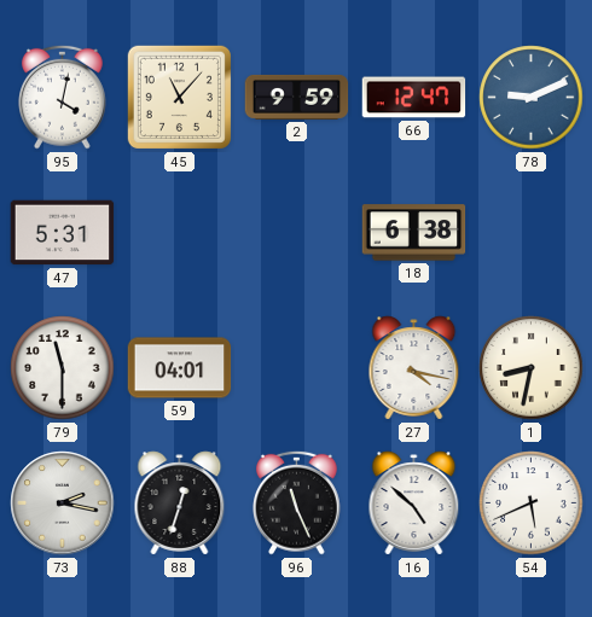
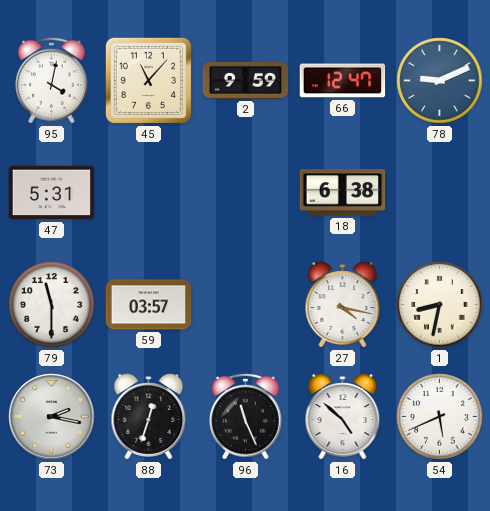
59: 04:01 -> 03:57 (149, 305)
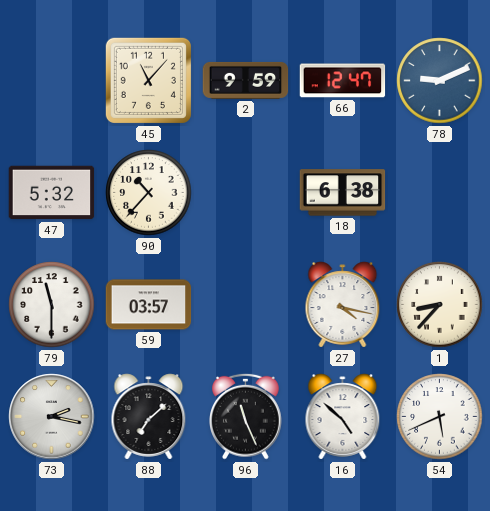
95: 4:02 -> none (52, 80)
47: 5:31 -> 5:32 (52, 193)
90: none -> 10:37 (149, 193)
1: 8:32 -> 8:37 (440, 305)
88: 12:33 -> 7:08 (149, 417)
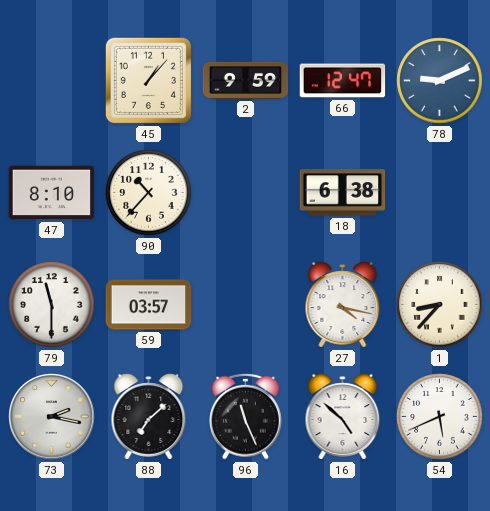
45: 11:07 -> 1:07 (148, 80)
47: 5:32 -> 8:10 (52, 193)
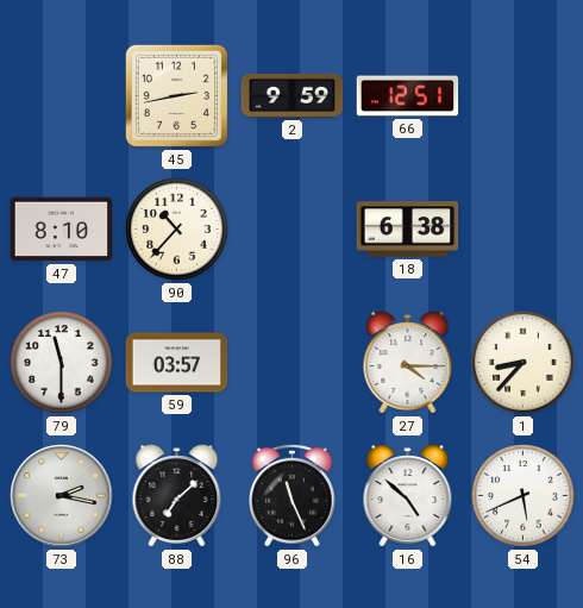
45: 1:07 -> 2:43 (176, 95)
66: 12:47 -> 12:51 (408, 96)
78: 9:11 -> none (440, 81)
27: 4:17 -> 4:15 (408, 363)
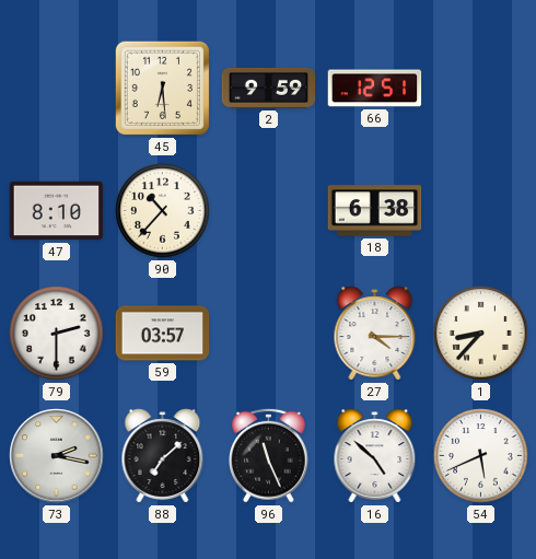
45: 2:43 -> 6:29 (162, 88)
79: 11:30 -> 2:30 (57, 334)
